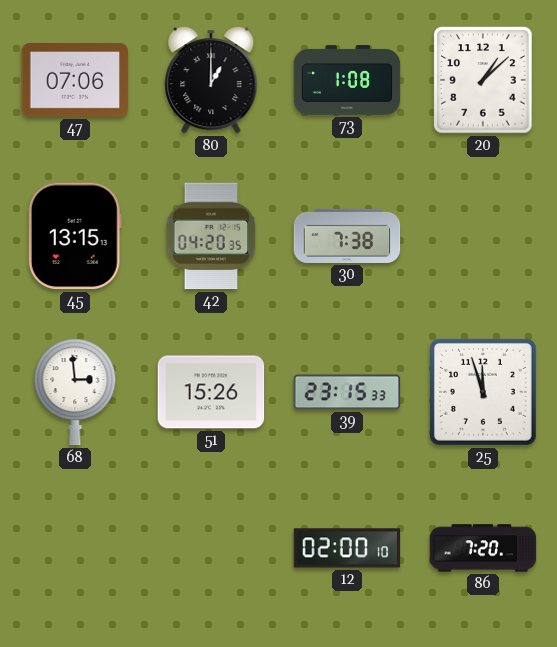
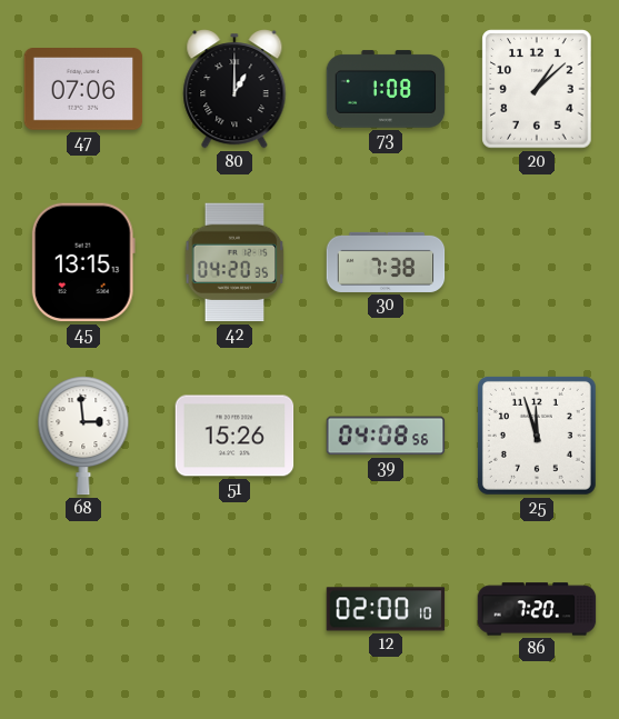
39: 23:15 -> 04:08 (386, 436)
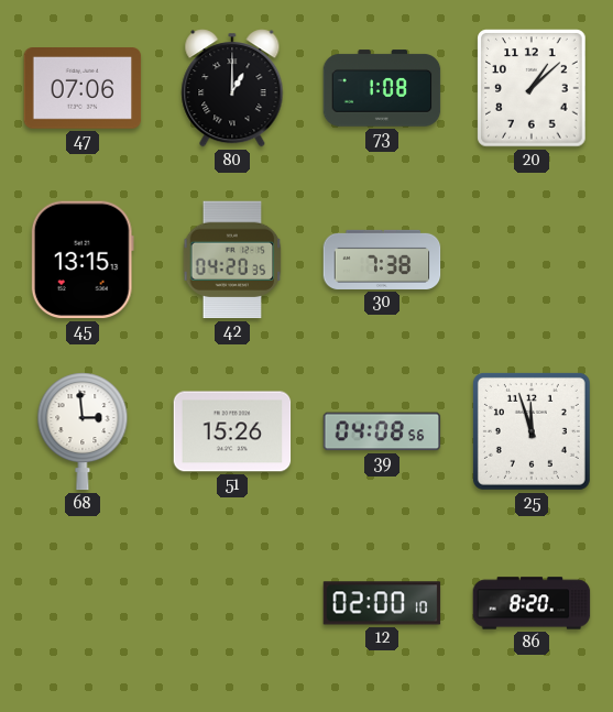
86: 7:20 -> 8:20 (532, 603)
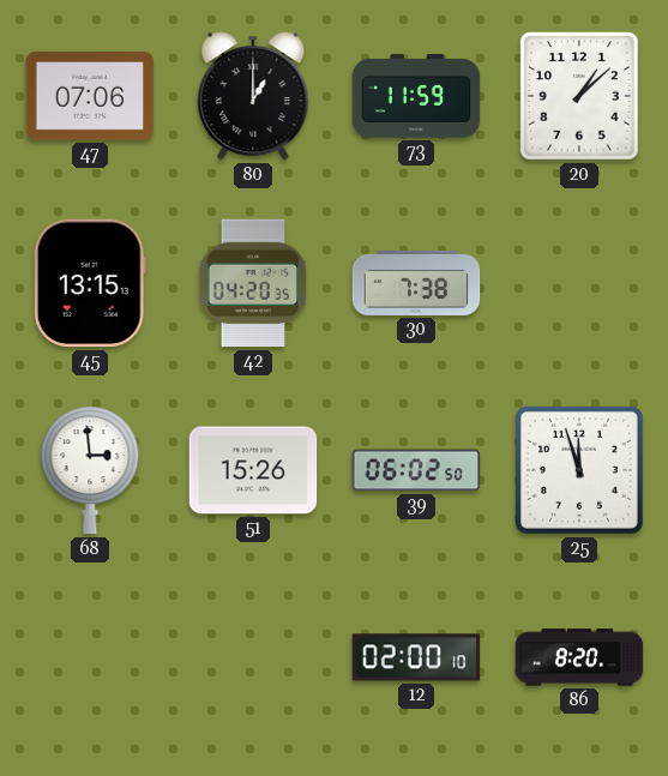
73: 1:08 -> 11:59 (416, 96)
39: 04:08 -> 06:02 (416, 470)
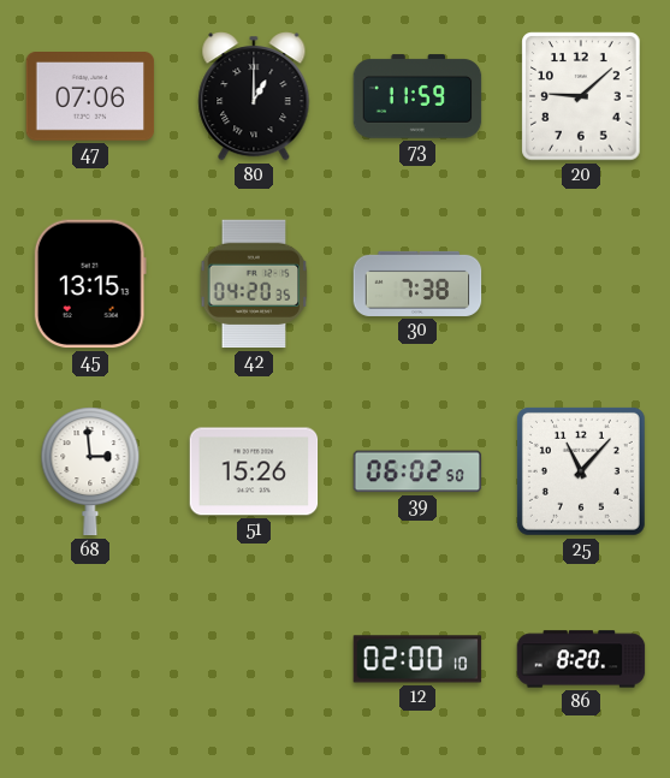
20: 1:08 -> 9:08 (581, 96)
25: 11:57 -> 11:07 (581, 471)
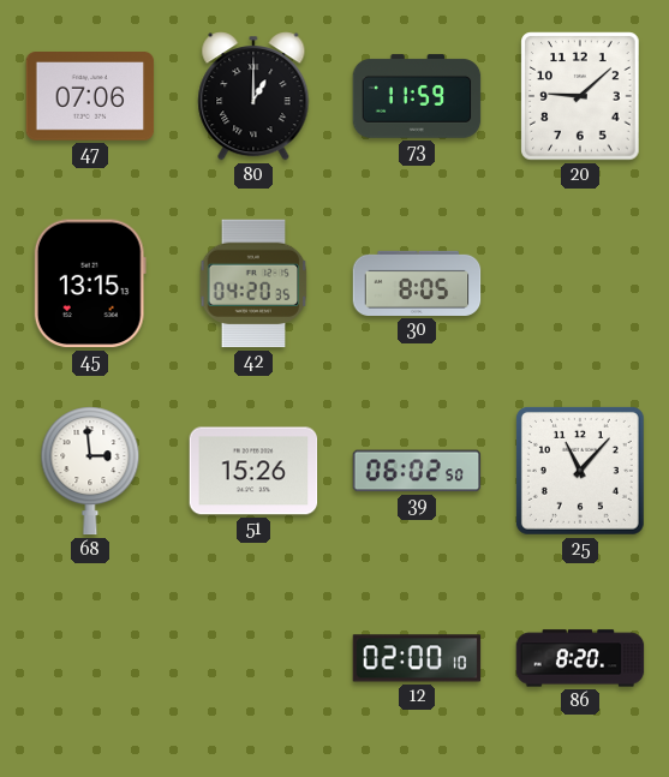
30: 7:38 -> 8:05 (417, 283)
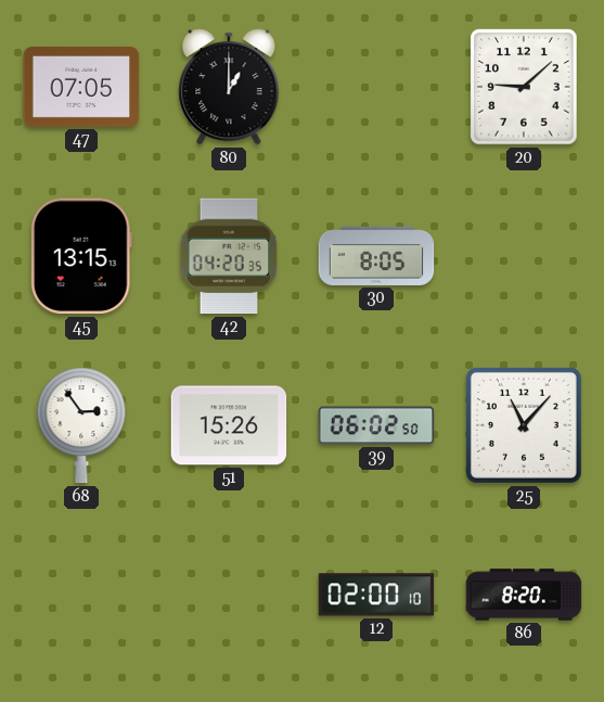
47: 07:06 -> 07:05 (81, 88)
73: 11:59 -> none (417, 96)
68: 2:59 -> 2:54 (81, 425)
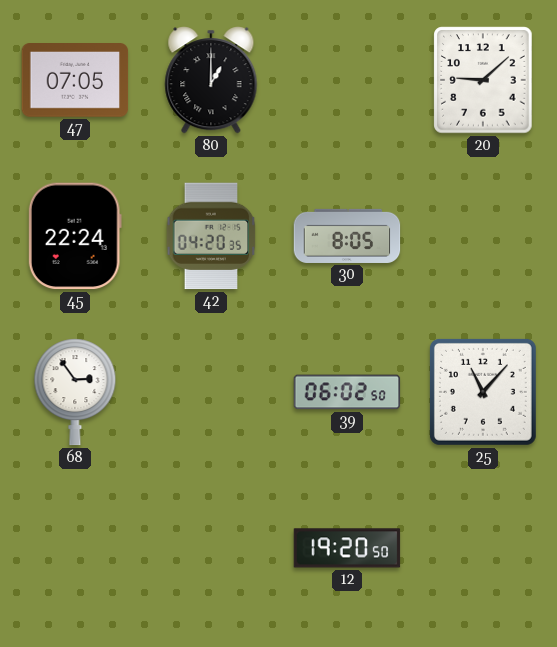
45: 13:15 -> 22:24 (75, 236)
51: 15:26 -> none (229, 425)
12: 02:00 -> 19:20 (347, 548)
86: 8:20 -> none (524, 595)
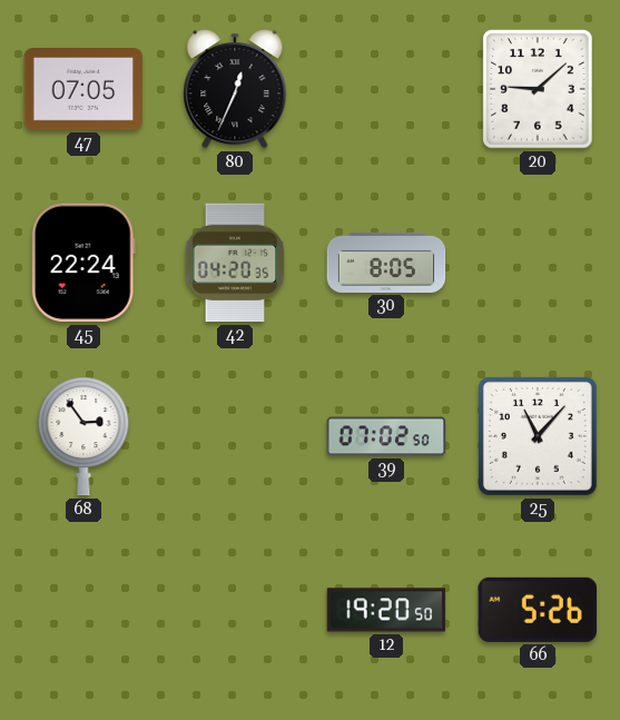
80: 1:00 -> 12:34 (235, 89)
39: 06:02 -> 07:02 (386, 436)
66: none -> 5:26 (538, 610)
